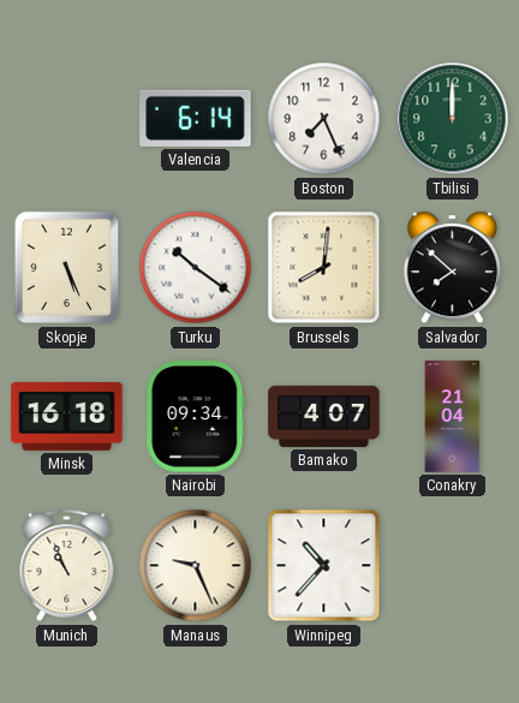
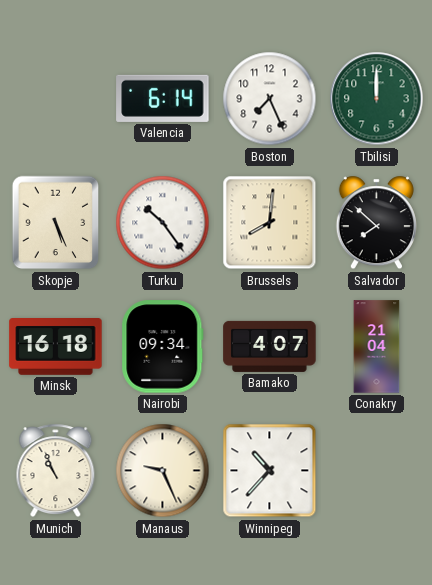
Turku: 10:21 -> 10:24 (163, 223)
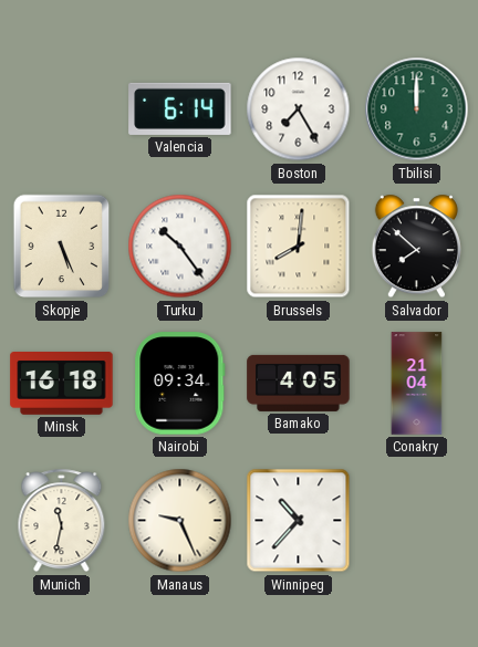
Boston: 7:26 -> 7:25 (299, 109)
Bamako: 4:07 -> 4:05 (299, 383)
Munich: 10:56 -> 11:32 (62, 521)
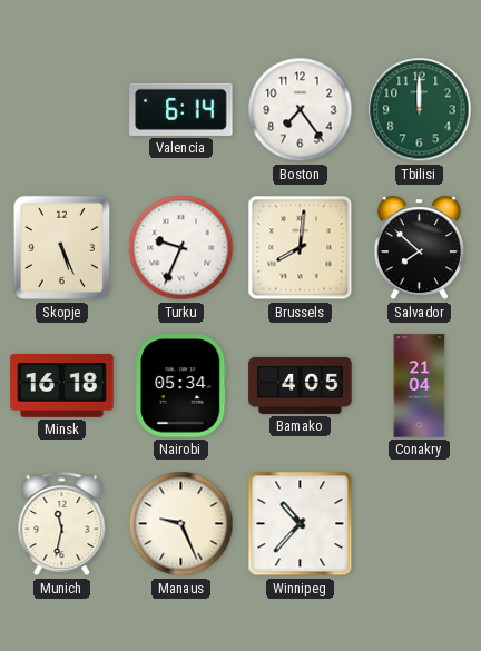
Boston: 7:25 -> 7:24 (301, 110)
Turku: 10:24 -> 9:34 (181, 248)
Nairobi: 09:34 -> 05:34 (181, 386)
